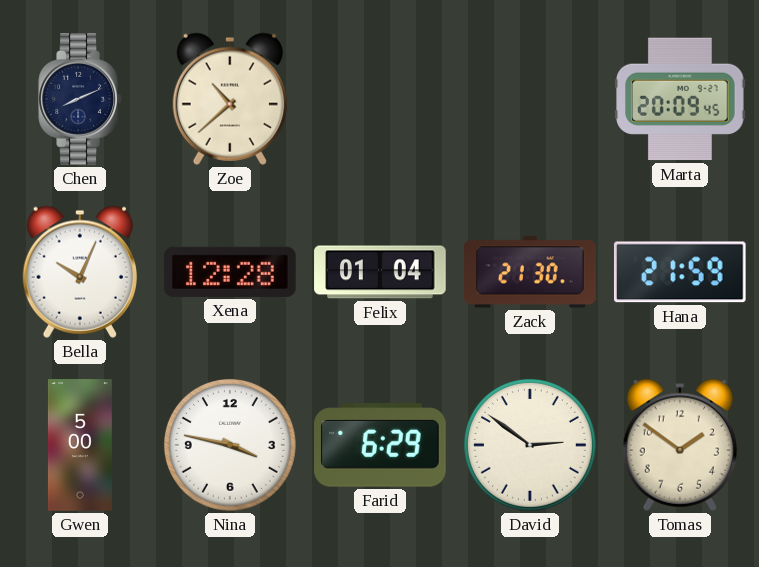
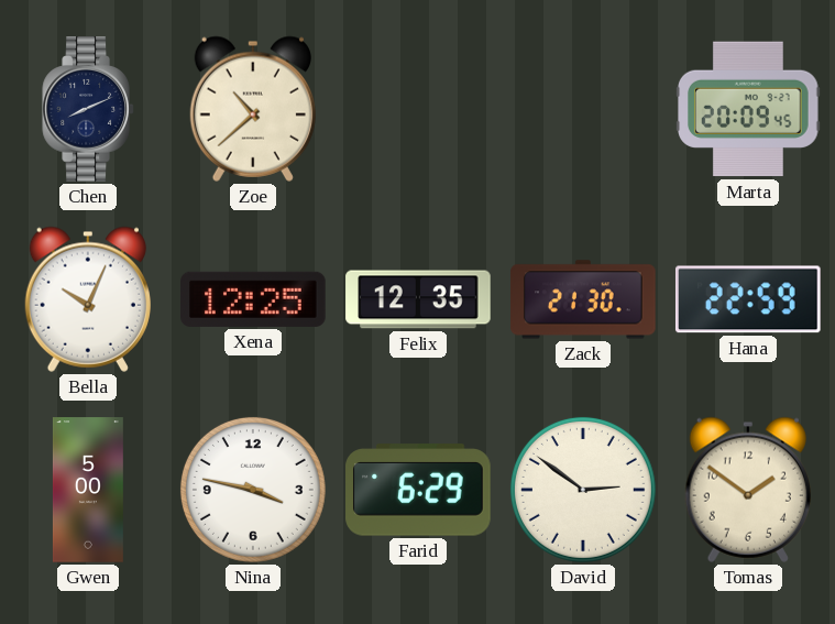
Xena: 12:28 -> 12:25 (253, 299)
Felix: 01:04 -> 12:35 (418, 299)
Hana: 21:59 -> 22:59 (748, 299)
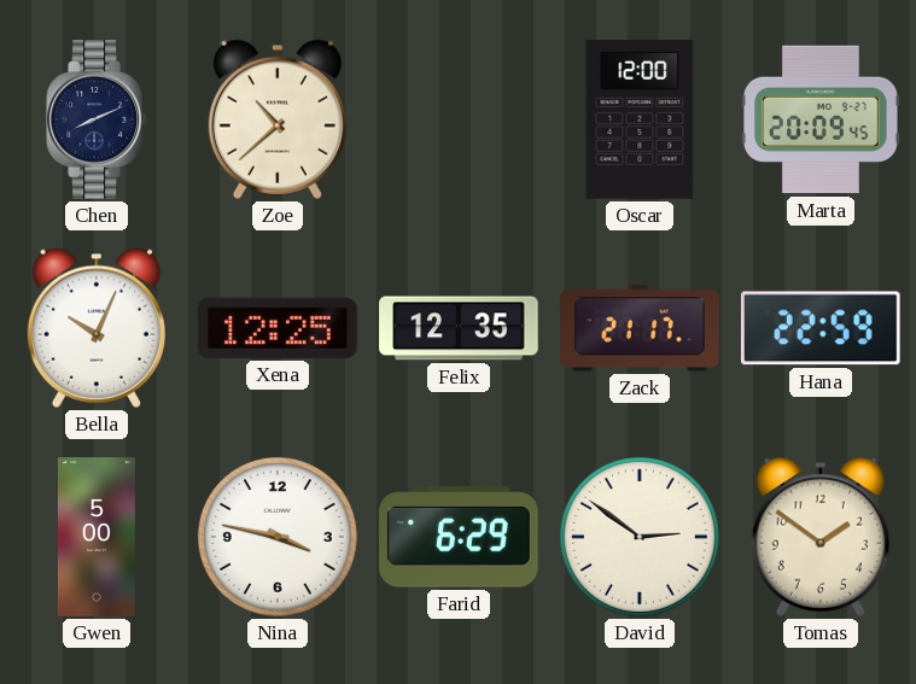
Oscar: none -> 12:00 (640, 119)
Zack: 21:30 -> 21:17 (640, 328)
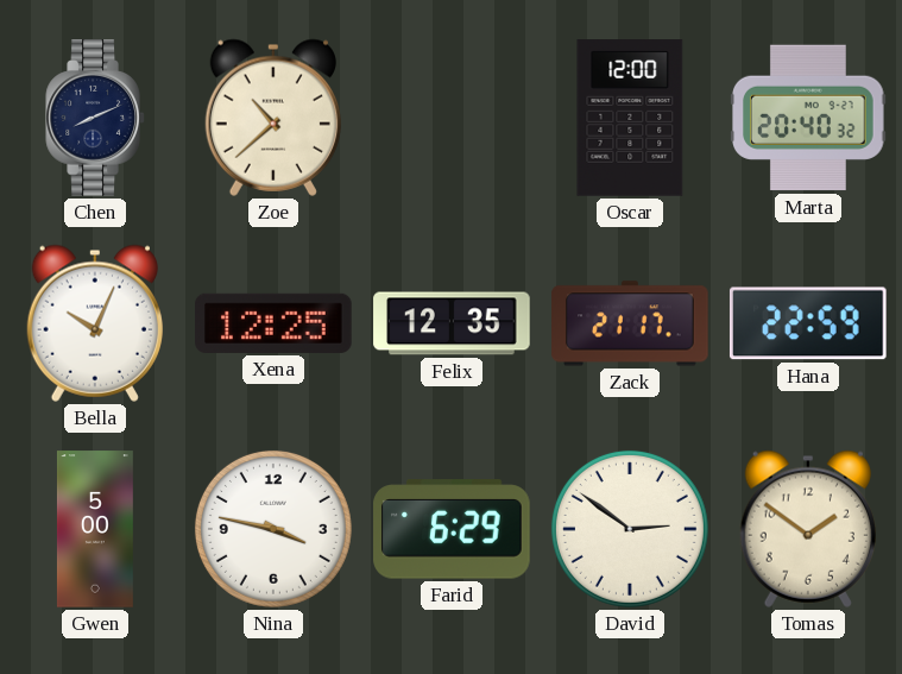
Marta: 20:09 -> 20:40 (808, 118)
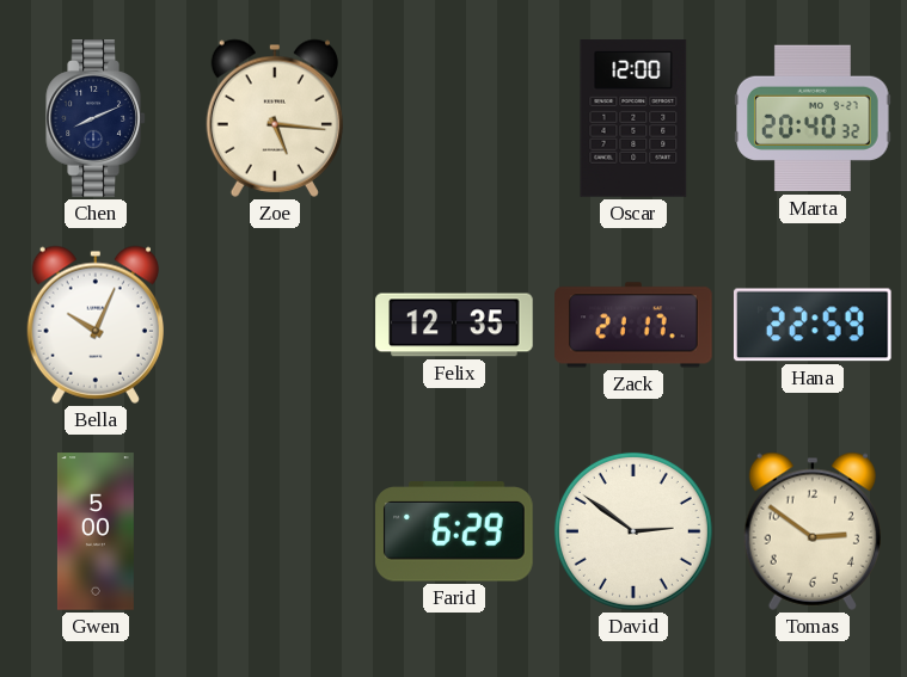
Zoe: 10:38 -> 5:16 (275, 118)
Xena: 12:25 -> none (273, 323)
Nina: 3:47 -> none (273, 529)
Tomas: 1:51 -> 2:51 (813, 531)
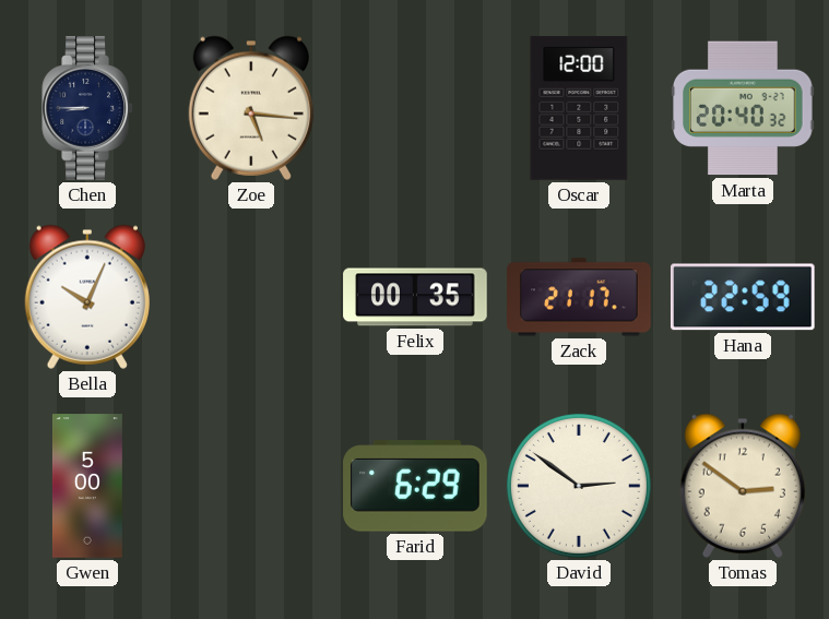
Chen: 8:11 -> 8:45 (87, 108)
Felix: 12:35 -> 00:35 (415, 297)
